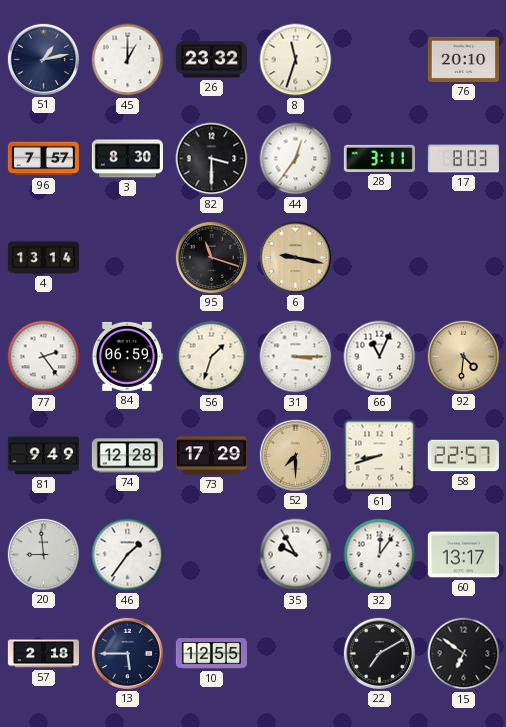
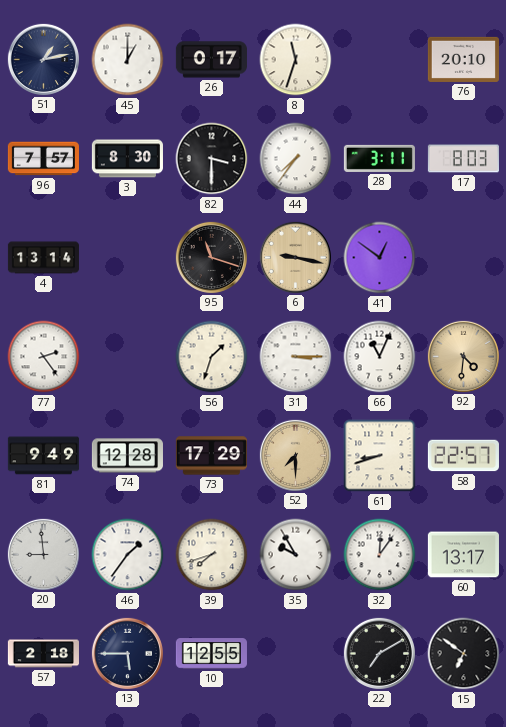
26: 23:32 -> 0:17 (211, 60)
44: 12:36 -> 7:36 (296, 159)
41: none -> 12:51 (380, 258)
84: 06:59 -> none (127, 356)
39: none -> 7:42 (212, 555)
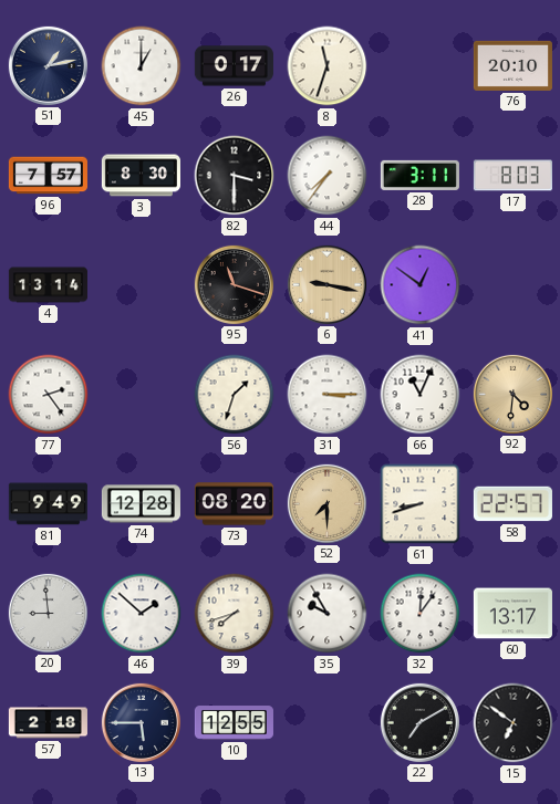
73: 17:29 -> 08:20 (234, 504)
46: 1:36 -> 1:52 (142, 614)
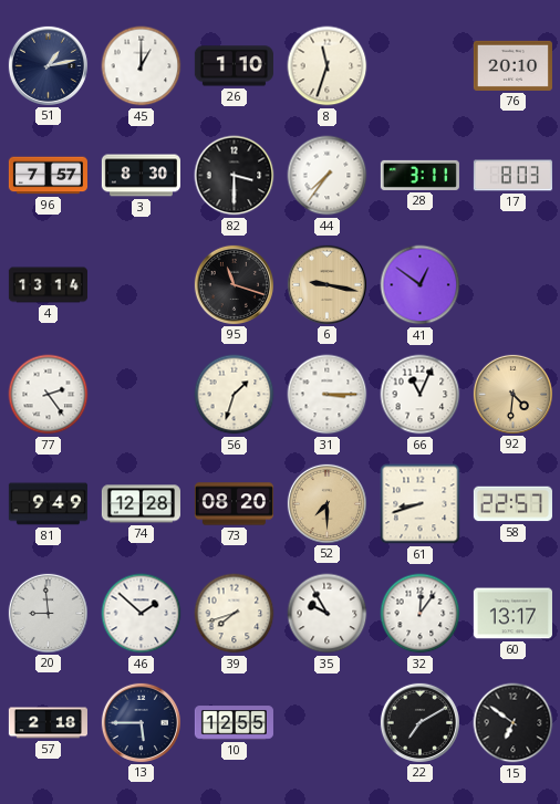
26: 0:17 -> 1:10 (234, 66)
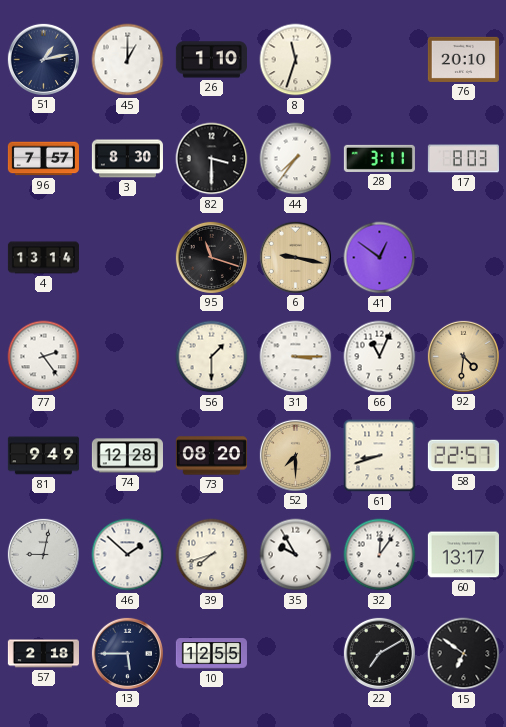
56: 1:33 -> 1:30 (212, 357)
20: 8:59 -> 9:02 (43, 554)
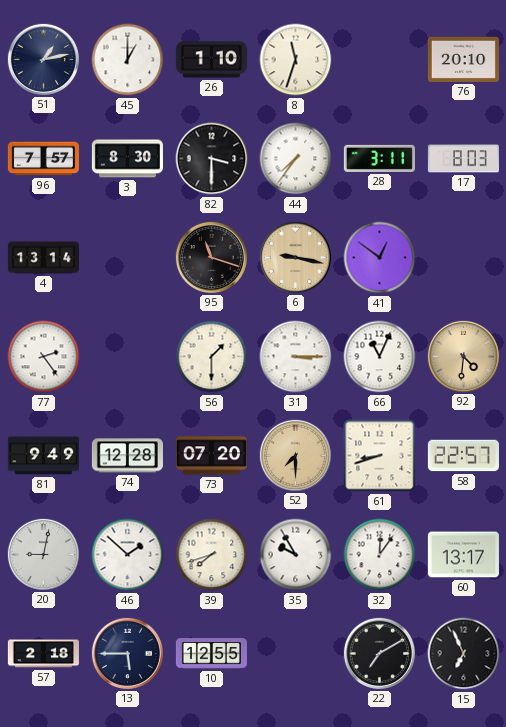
73: 08:20 -> 07:20 (211, 456)
15: 6:51 -> 6:56 (464, 654)
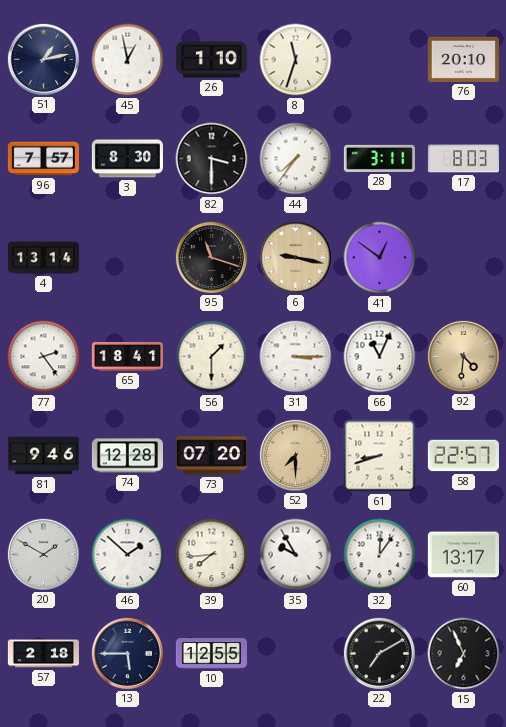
45: 1:00 -> 12:58 (128, 60)
65: none -> 18:41 (127, 356)
81: 9:49 -> 9:46 (43, 456)
20: 9:02 -> 1:50 (43, 554)
39: 7:42 -> 7:44 (212, 555)
